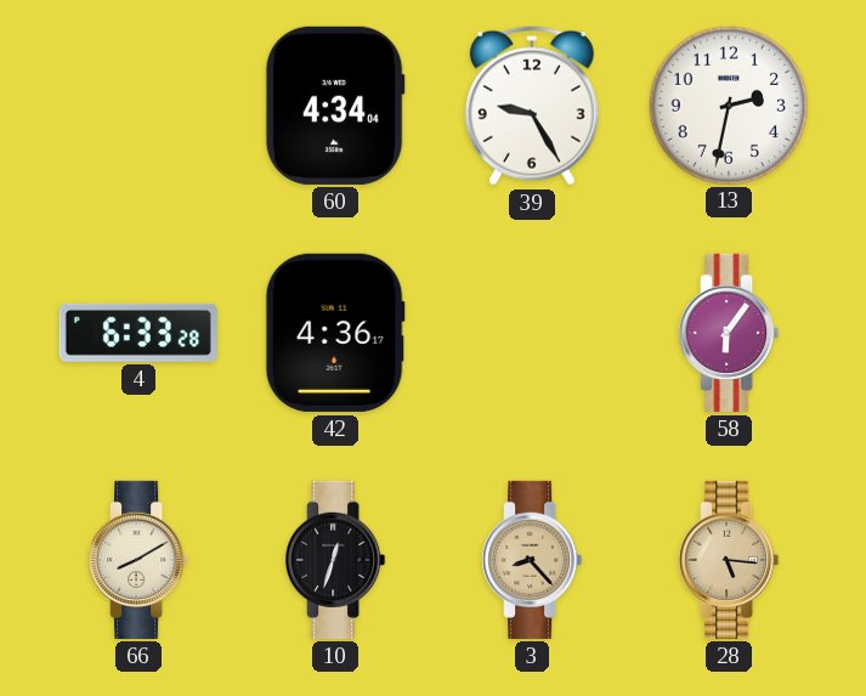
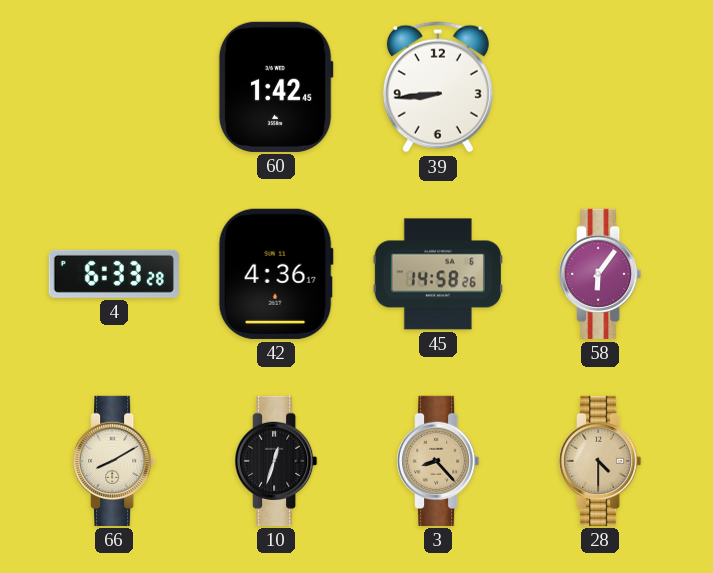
60: 4:34 -> 1:42 (276, 87)
39: 9:25 -> 8:44 (438, 87)
13: 2:32 -> none (728, 104)
45: none -> 14:58 (438, 274)
28: 5:16 -> 4:30 (600, 461)
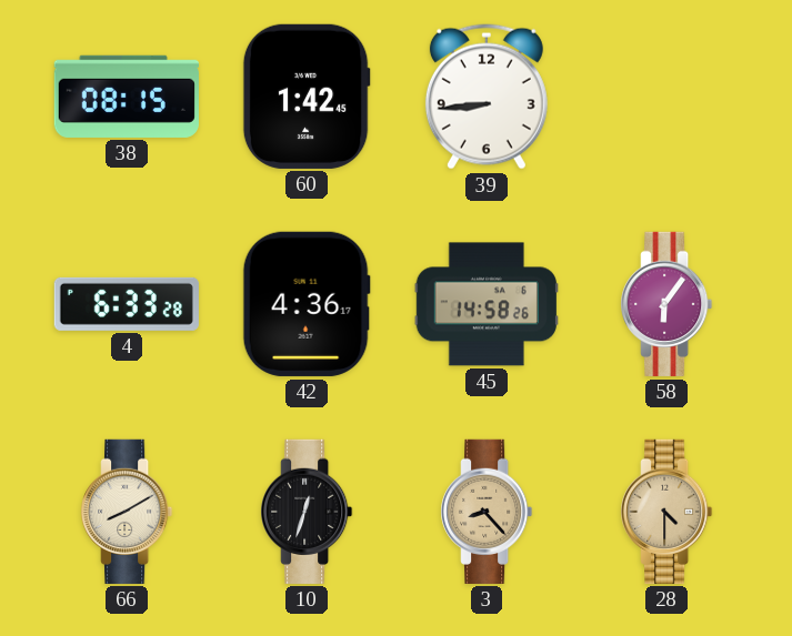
38: none -> 08:15 (127, 97)
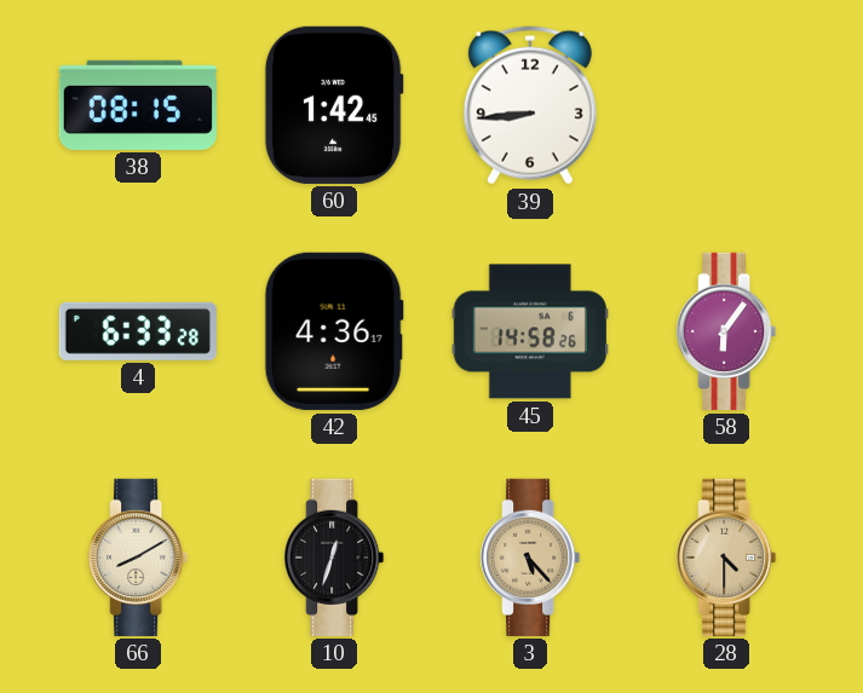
3: 8:23 -> 5:23 (530, 558)
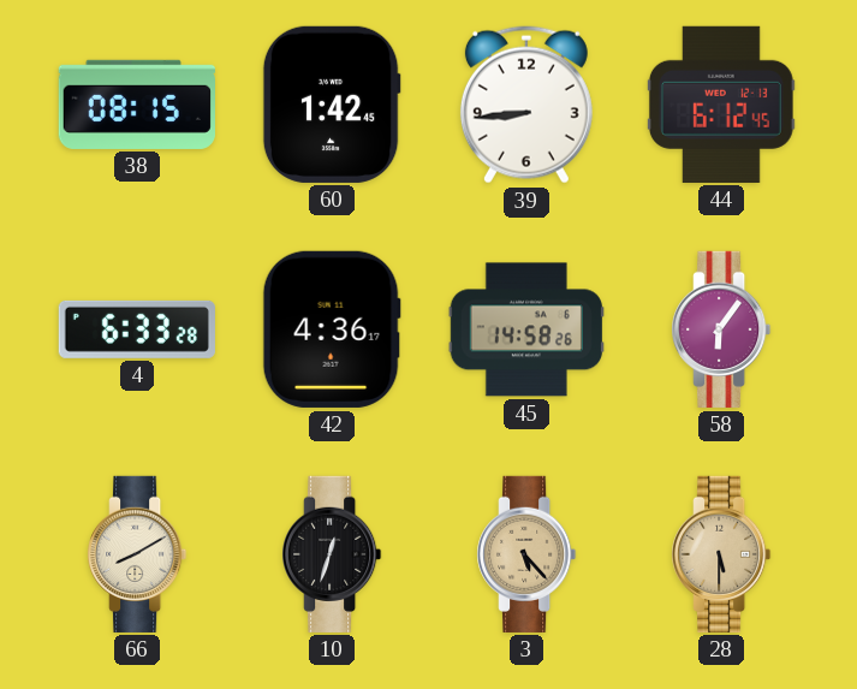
44: none -> 6:12 (721, 105)
28: 4:30 -> 5:30 (721, 554)
